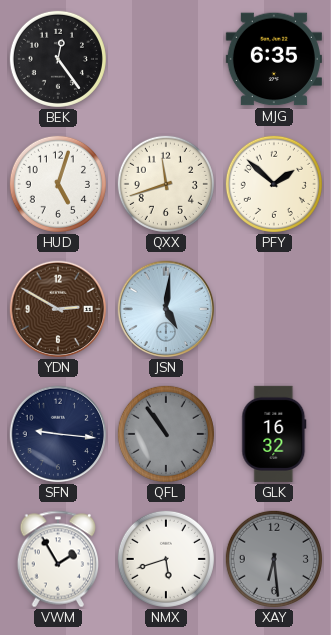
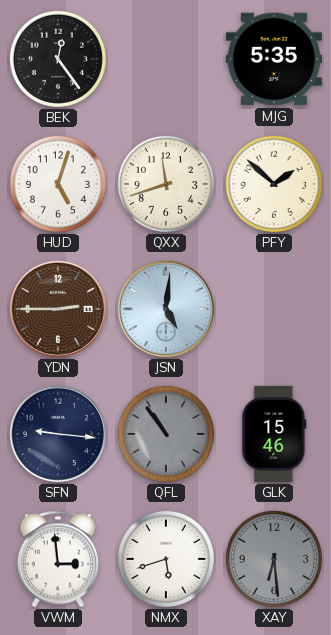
MJG: 6:35 -> 5:35 (274, 59)
YDN: 2:50 -> 2:45 (58, 309)
GLK: 16:32 -> 15:46 (274, 434)
VWM: 1:55 -> 2:59 (58, 559)
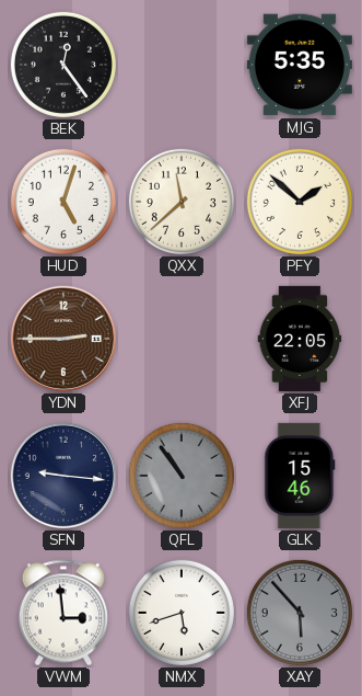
QXX: 11:42 -> 11:38 (182, 202)
JSN: 5:01 -> none (166, 309)
XFJ: none -> 22:05 (300, 339)
XAY: 6:29 -> 5:53 (300, 613)
